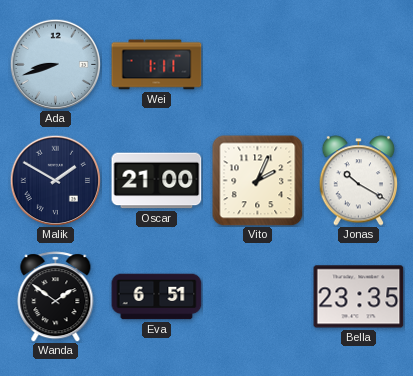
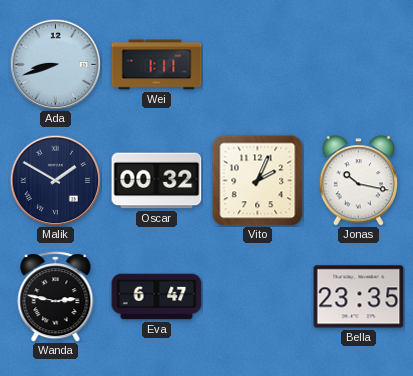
Oscar: 21:00 -> 00:32 (157, 181)
Jonas: 10:20 -> 10:17 (359, 181)
Wanda: 1:51 -> 2:47 (56, 297)
Eva: 6:51 -> 6:47 (157, 297)
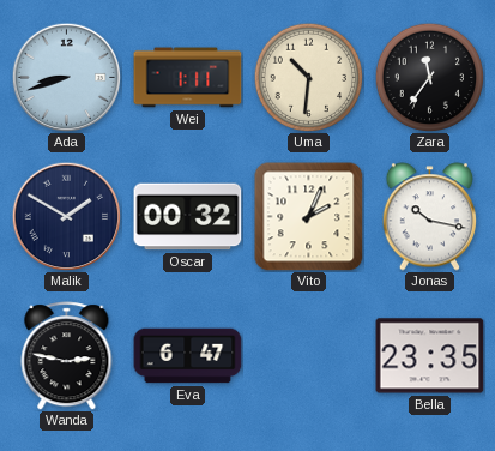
Uma: none -> 10:31 (308, 77)
Zara: none -> 11:36 (429, 77)
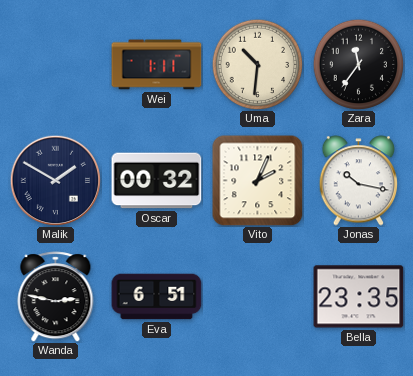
Ada: 8:42 -> none (66, 77)
Eva: 6:47 -> 6:51 (157, 297)
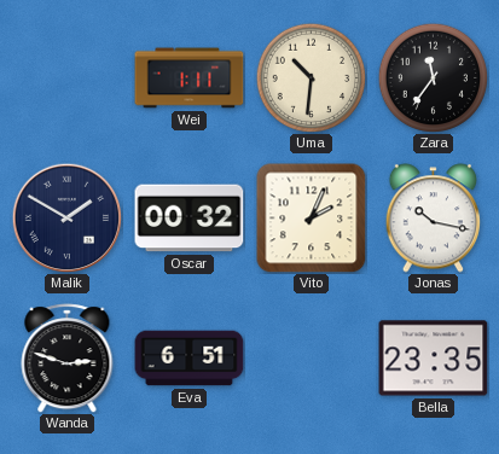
Wanda: 2:47 -> 2:48 (68, 359)
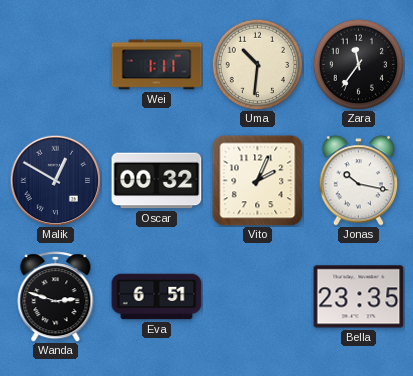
Malik: 1:50 -> 12:50 (55, 180)
